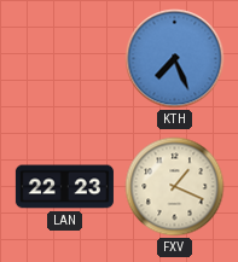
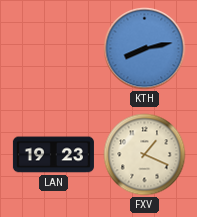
KTH: 7:26 -> 8:13 (145, 49)
LAN: 22:23 -> 19:23 (53, 155)
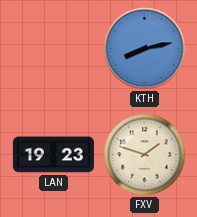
FXV: 1:19 -> 1:48 (145, 155)
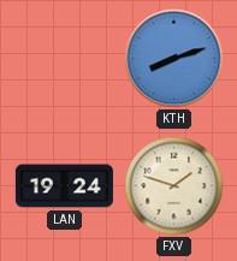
KTH: 8:13 -> 8:12 (174, 59)
LAN: 19:23 -> 19:24 (64, 186)
